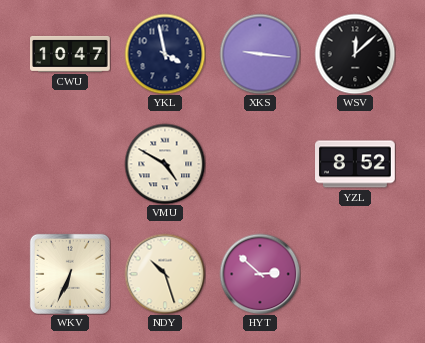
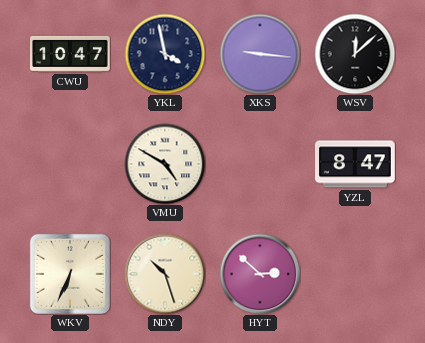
YZL: 8:52 -> 8:47 (356, 164)
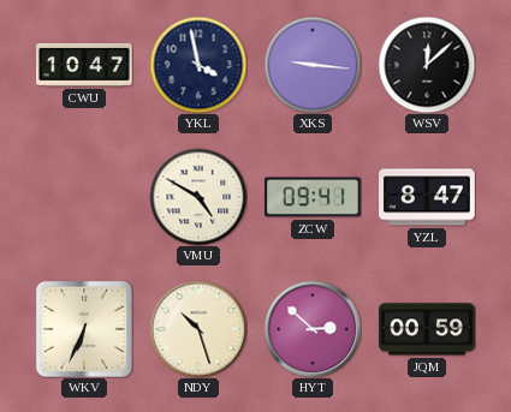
ZCW: none -> 09:41 (313, 197)
JQM: none -> 00:59 (427, 329)
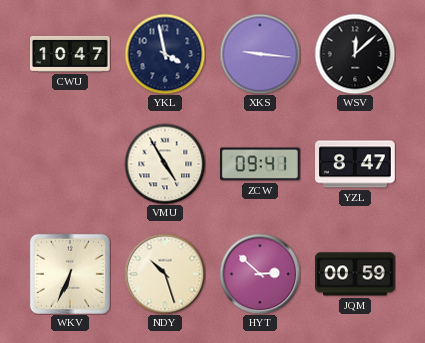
VMU: 4:50 -> 4:55 (165, 164)
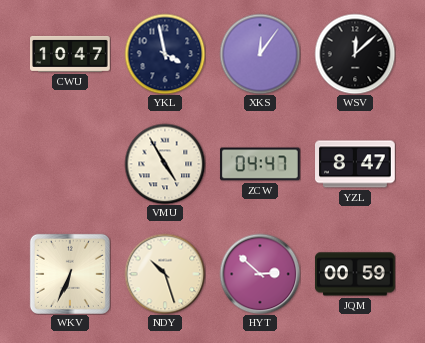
XKS: 9:16 -> 12:06 (260, 54)
ZCW: 09:41 -> 04:47 (260, 164)
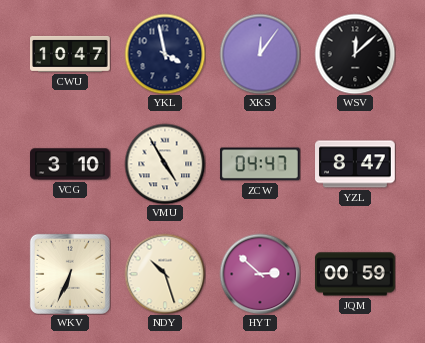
VCG: none -> 3:10 (70, 164)
